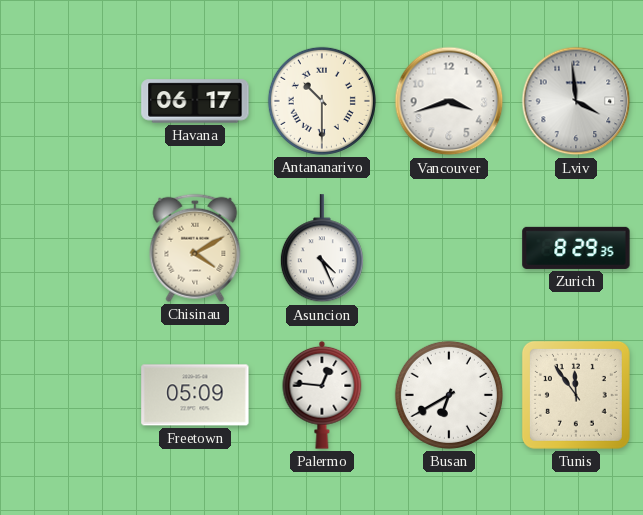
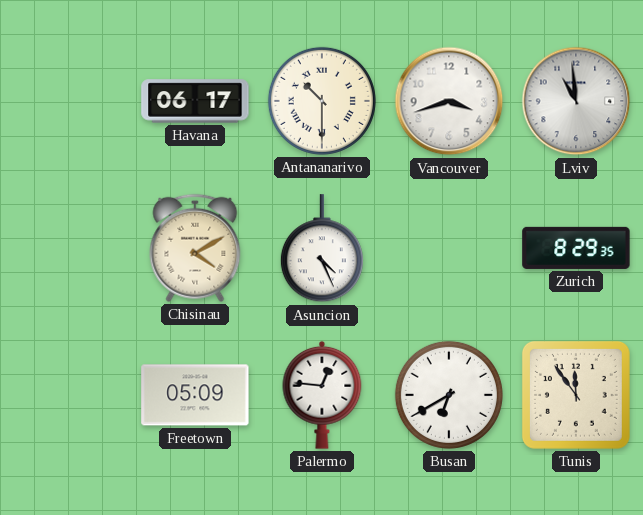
Lviv: 3:59 -> 10:59 (576, 101)
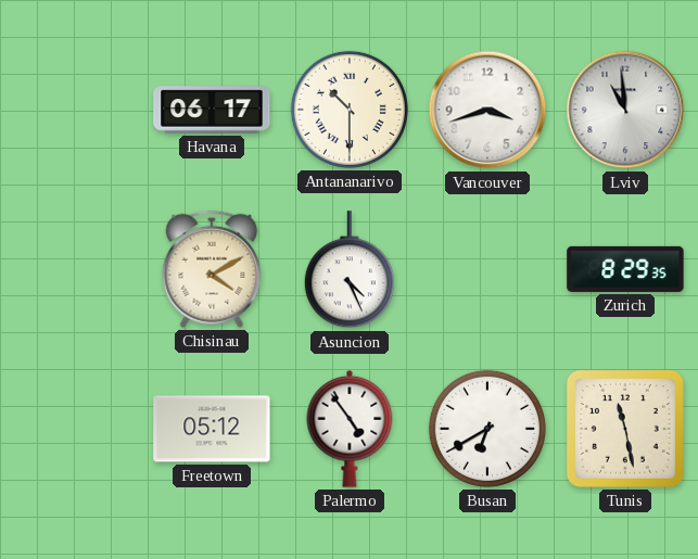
Freetown: 05:09 -> 05:12 (212, 429)
Palermo: 12:46 -> 4:54 (350, 429)
Tunis: 11:54 -> 11:28 (625, 429)
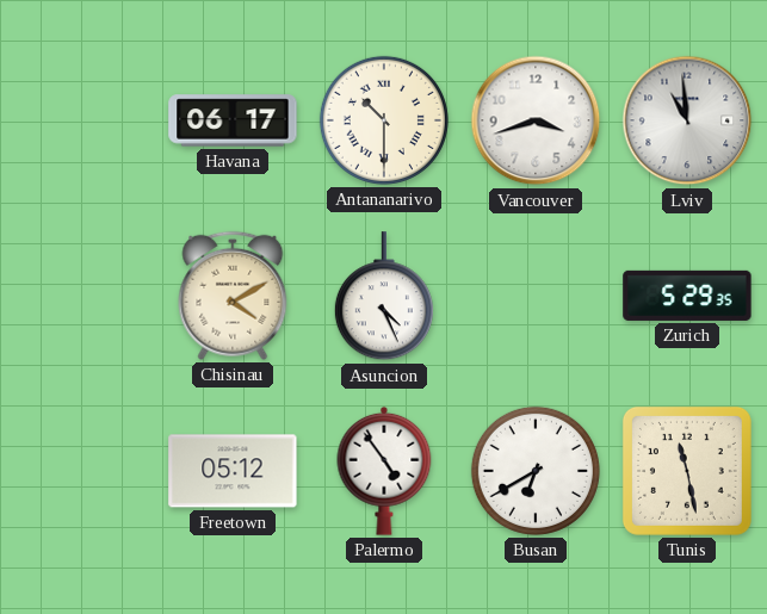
Zurich: 8:29 -> 5:29 (687, 296)
